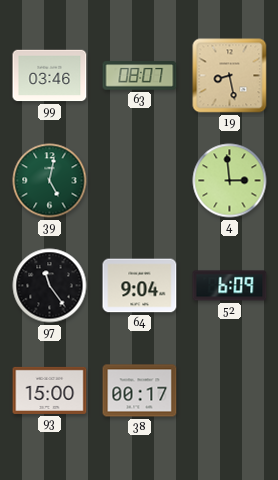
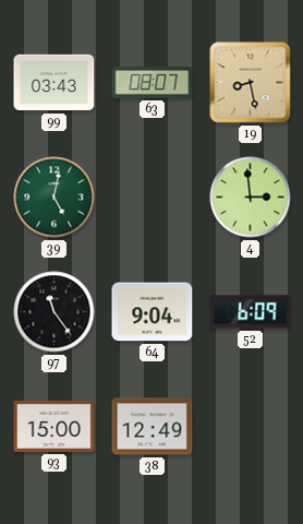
99: 03:46 -> 03:43 (54, 83)
38: 00:17 -> 12:49 (153, 427)
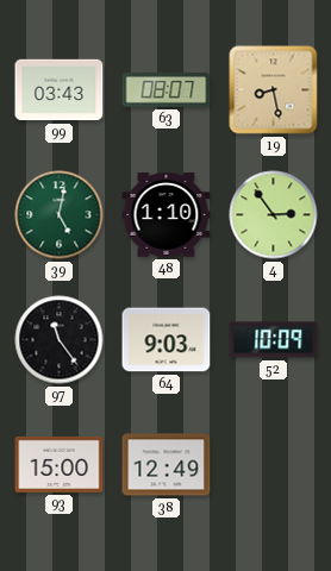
48: none -> 1:10 (167, 215)
4: 2:59 -> 2:54 (274, 215)
64: 9:04 -> 9:03 (167, 340)
52: 6:09 -> 10:09 (274, 340)
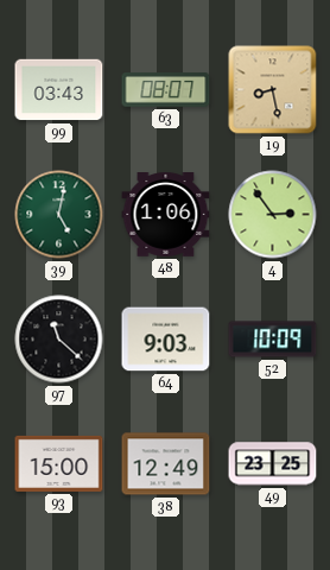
48: 1:10 -> 1:06 (166, 215)
97: 11:24 -> 11:22 (59, 340)
49: none -> 23:25 (273, 464)
